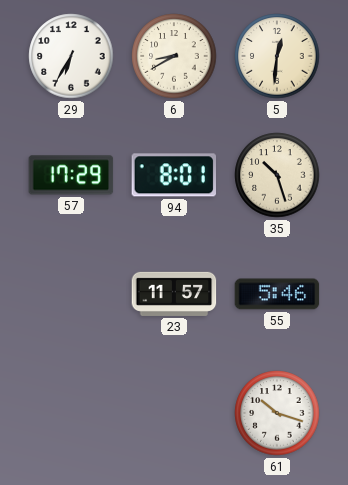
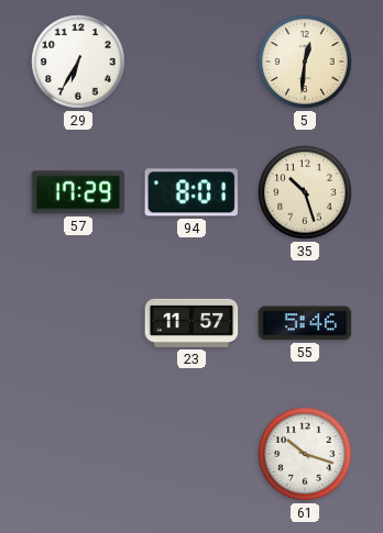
6: 8:40 -> none (174, 56)
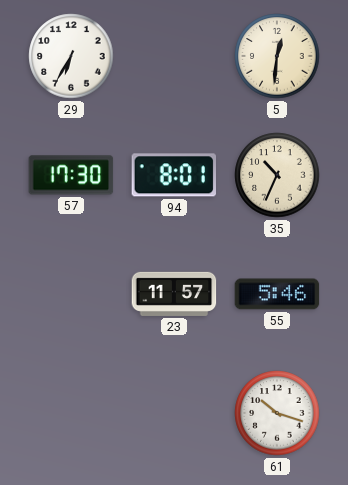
57: 17:29 -> 17:30 (71, 175)
35: 10:27 -> 10:34 (277, 175)
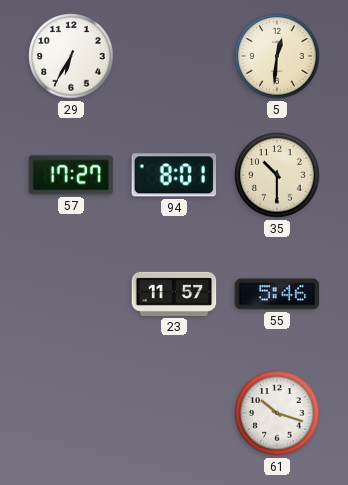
57: 17:30 -> 17:27 (71, 175)
35: 10:34 -> 10:30 (277, 175)
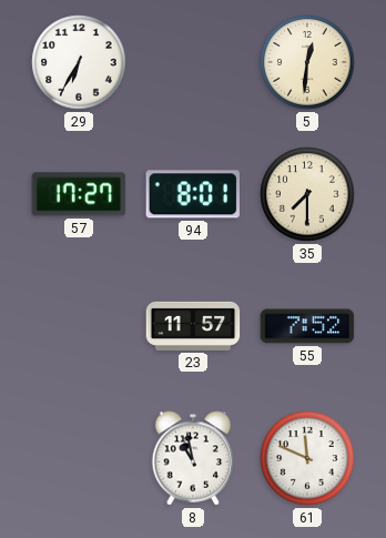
35: 10:30 -> 7:30 (307, 194)
55: 5:46 -> 7:52 (307, 326)
8: none -> 10:58 (193, 458)
61: 10:18 -> 11:49 (307, 458)
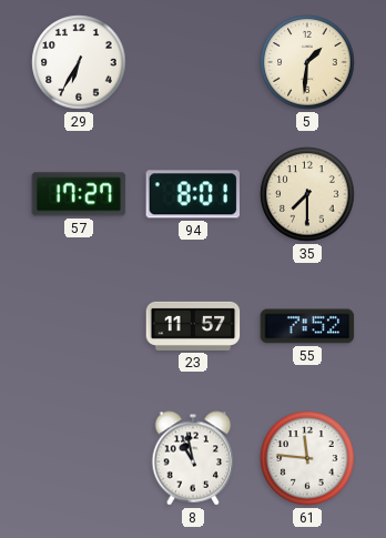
5: 12:31 -> 1:31 (307, 62)
61: 11:49 -> 11:46 (307, 458)
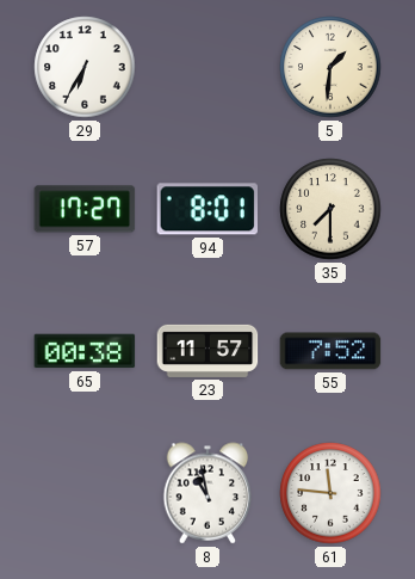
65: none -> 00:38 (85, 351)
